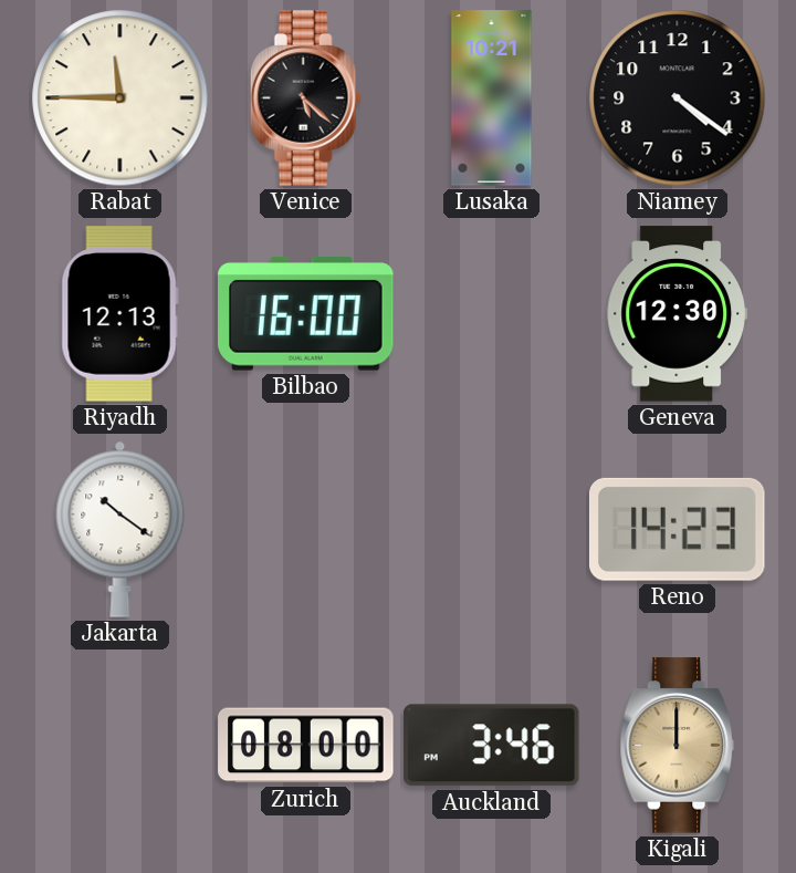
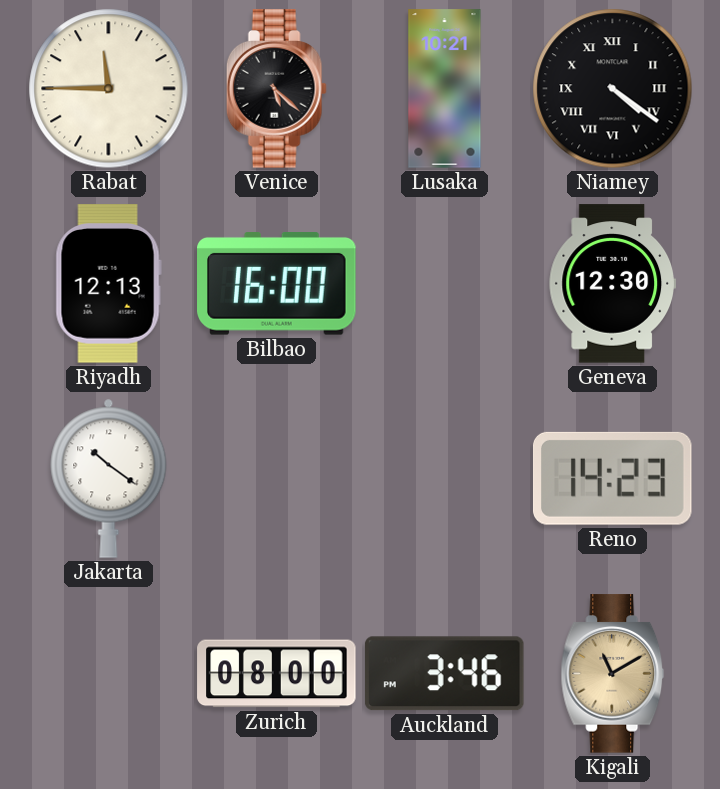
Niamey numerals: Arabic -> Roman (613, 89)
Kigali: 12:00 -> 11:10 (613, 674)
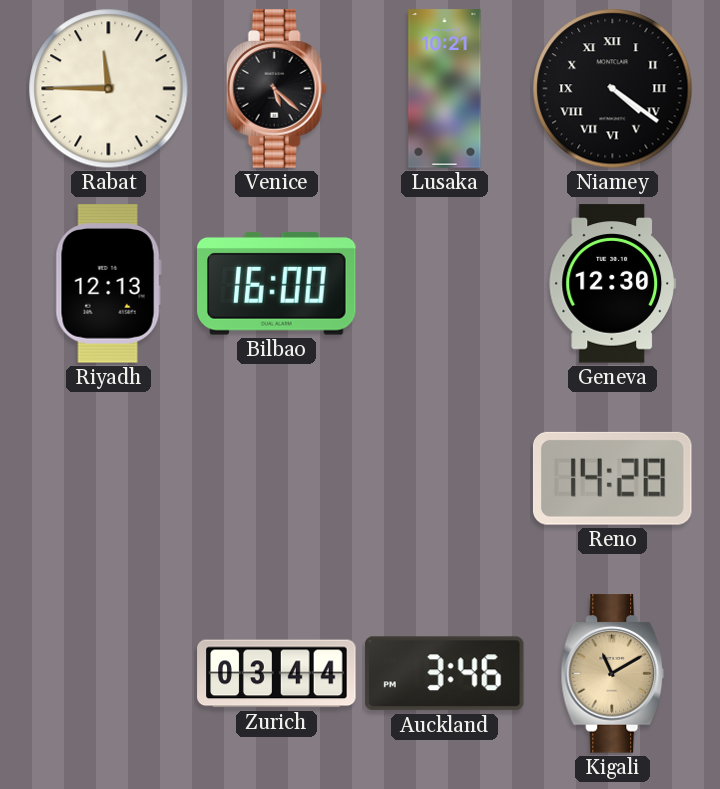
Jakarta: 10:21 -> none (109, 478)
Reno: 14:23 -> 14:28 (612, 478)
Zurich: 08:00 -> 03:44 (277, 674)
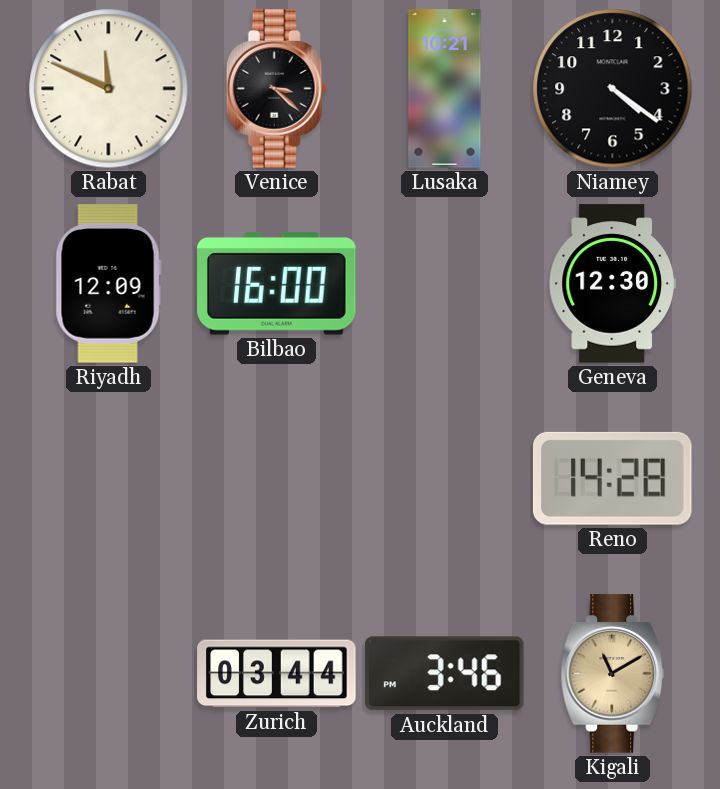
Rabat: 11:45 -> 11:49 (109, 89)
Venice: 5:22 -> 3:22 (276, 89)
Niamey numerals: Roman -> Arabic (613, 89)
Riyadh: 12:13 -> 12:09 (108, 284)
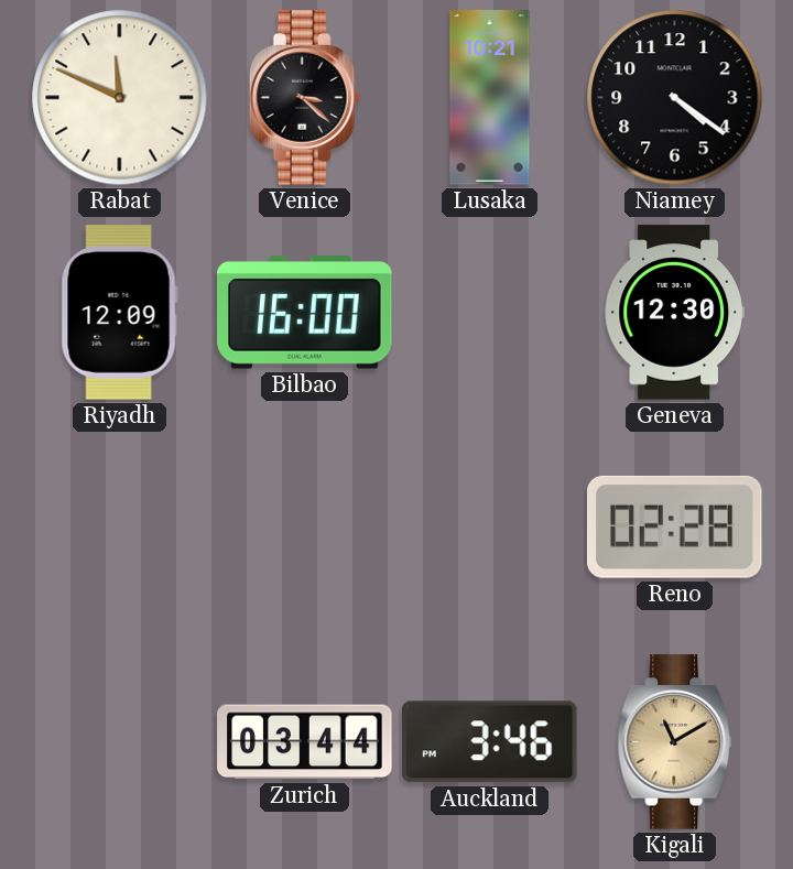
Reno: 14:28 -> 02:28 (674, 526)
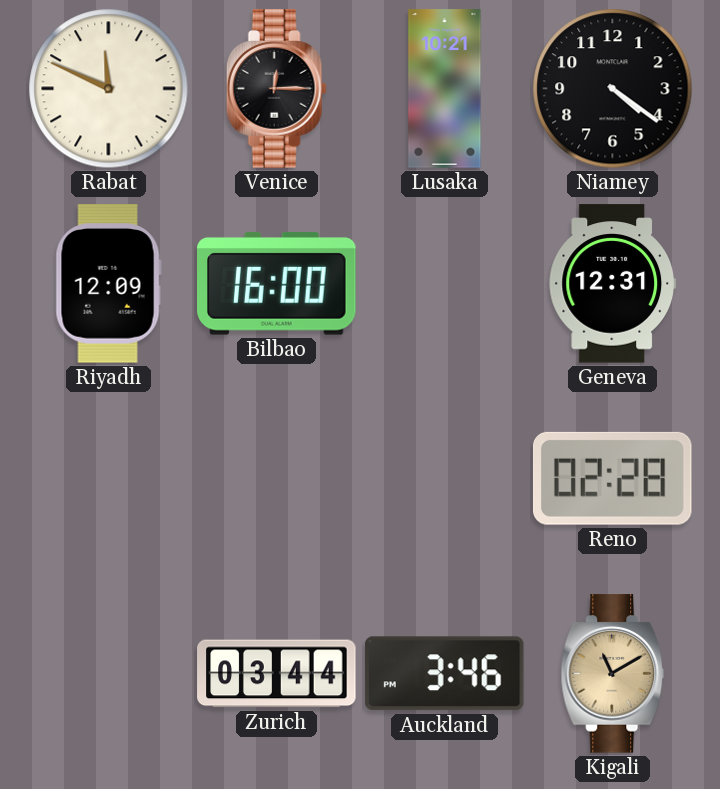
Venice: 3:22 -> 12:15 (276, 89)
Geneva: 12:30 -> 12:31 (612, 284)
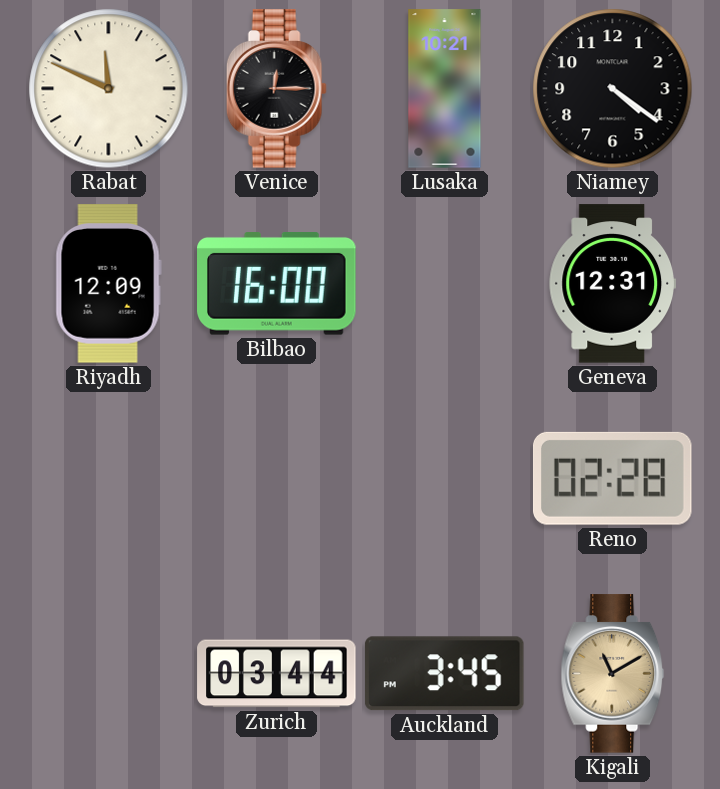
Auckland: 3:46 -> 3:45 (444, 674)
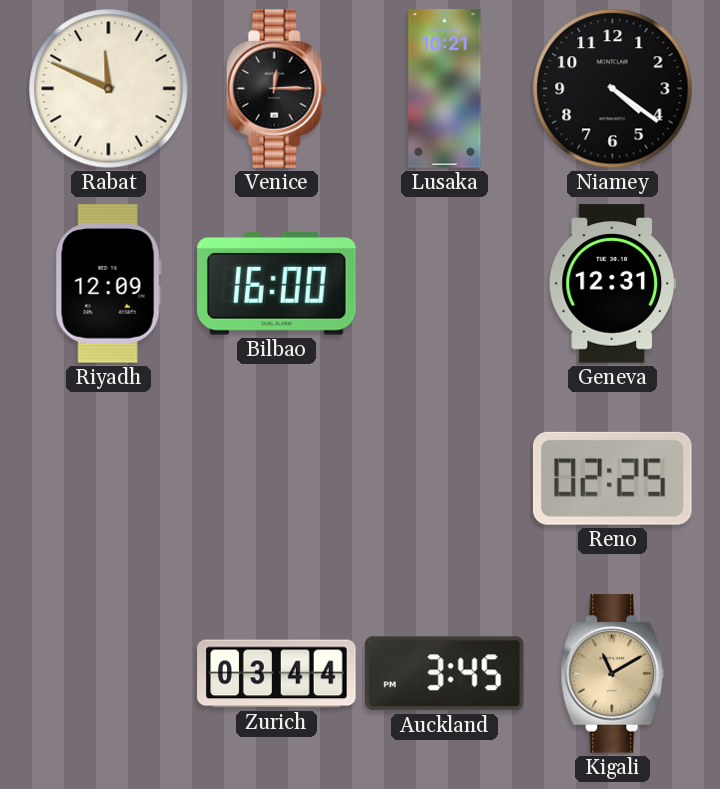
Reno: 02:28 -> 02:25 (612, 478)
